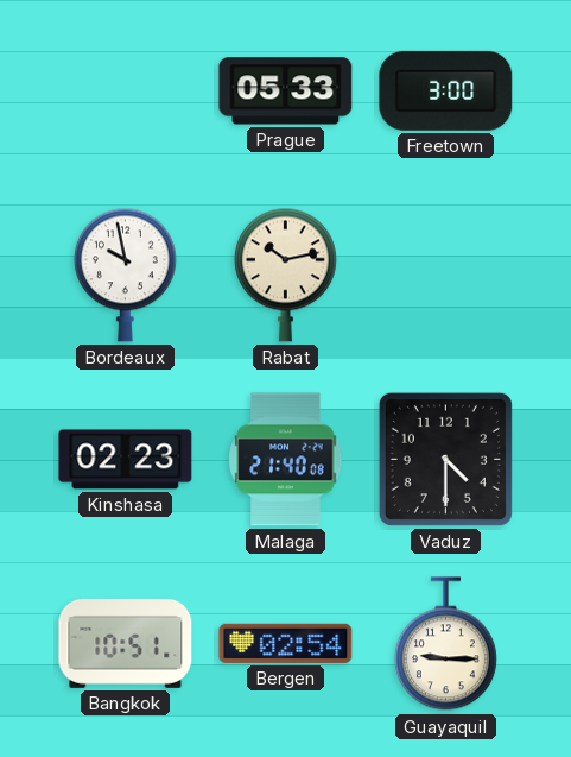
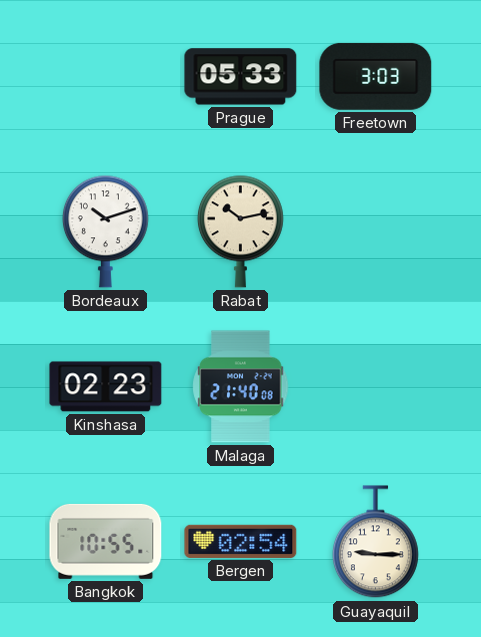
Freetown: 3:00 -> 3:03 (376, 76)
Bordeaux: 9:58 -> 10:12 (105, 231)
Vaduz: 4:30 -> none (445, 459)
Bangkok: 10:51 -> 10:55 (106, 541)
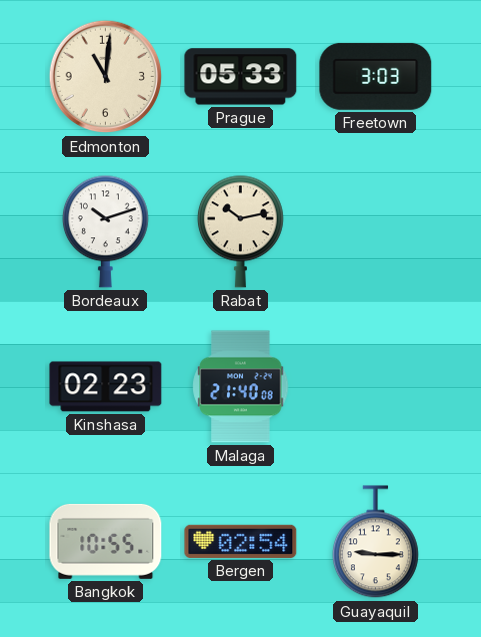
Edmonton: none -> 11:01 (106, 77)
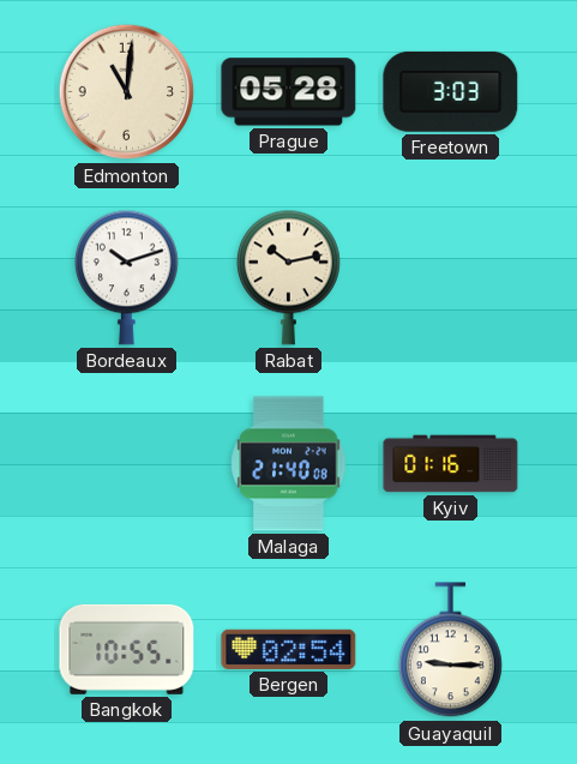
Prague: 05:33 -> 05:28 (289, 92)
Kinshasa: 02:23 -> none (106, 387)
Kyiv: none -> 01:16 (451, 464)
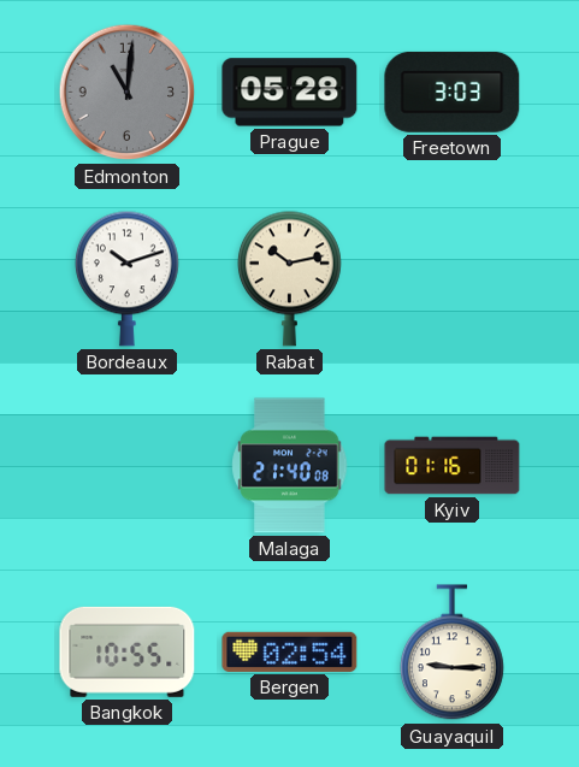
Edmonton dial: cream -> grey (128, 93)
